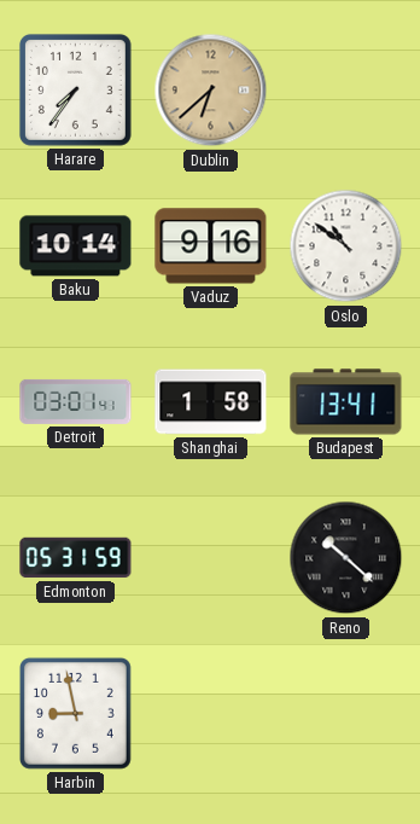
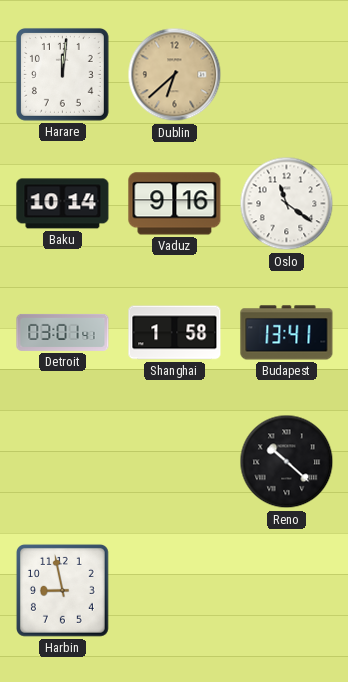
Harare: 7:36 -> 12:01 (62, 74)
Oslo: 10:51 -> 11:21 (287, 204)
Edmonton: 05:31 -> none (76, 558)
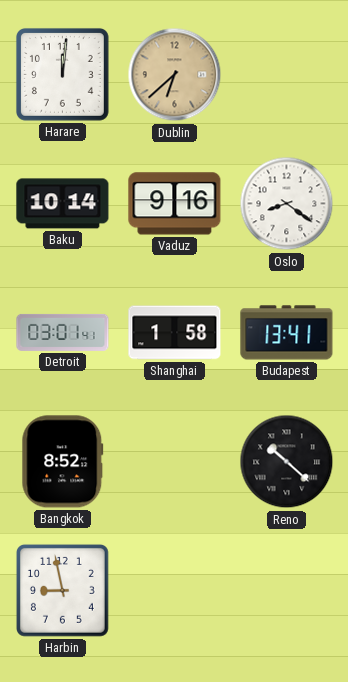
Oslo: 11:21 -> 8:21 (287, 204)
Bangkok: none -> 8:52 (63, 462)
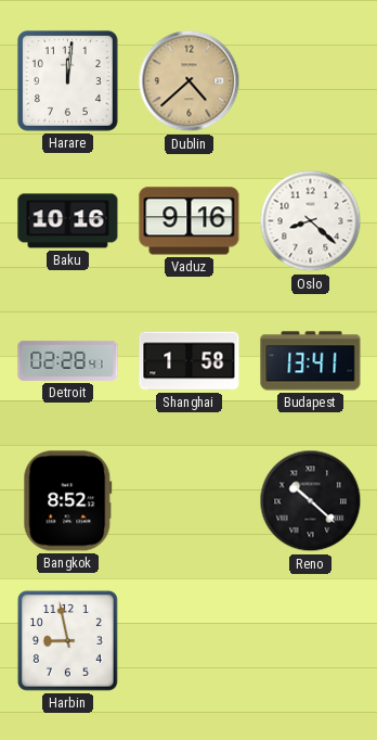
Dublin: 6:38 -> 4:38 (190, 81)
Baku: 10:14 -> 10:16 (68, 221)
Oslo: 8:21 -> 8:22 (311, 221)
Detroit: 03:01 -> 02:28 (68, 360)
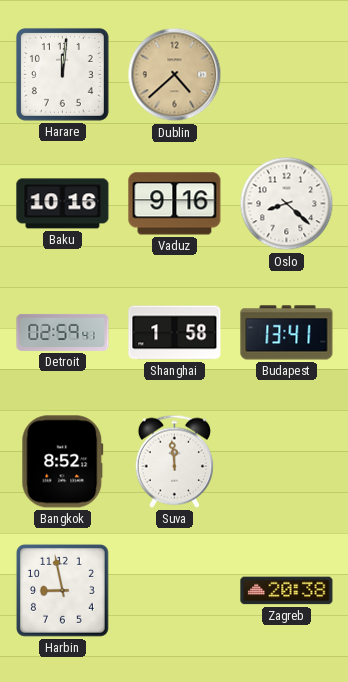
Detroit: 02:28 -> 02:59 (63, 332)
Suva: none -> 11:59 (174, 461)
Reno: 10:22 -> none (311, 501)
Zagreb: none -> 20:38 (287, 591)
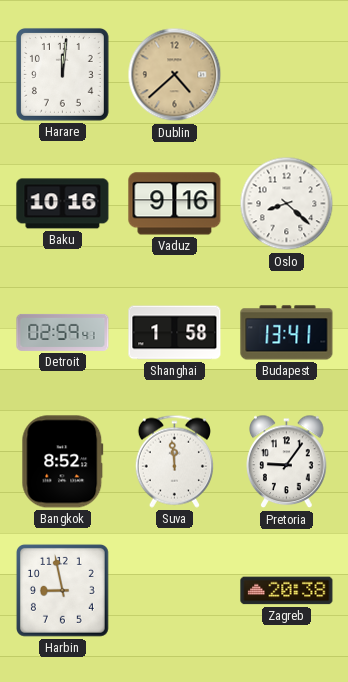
Pretoria: none -> 9:06 (287, 462)
